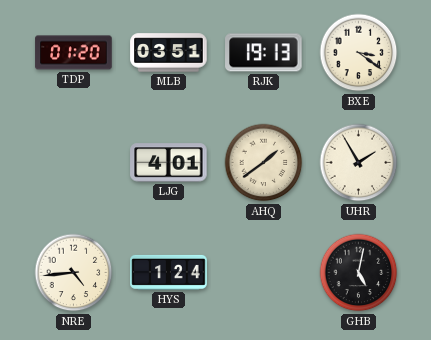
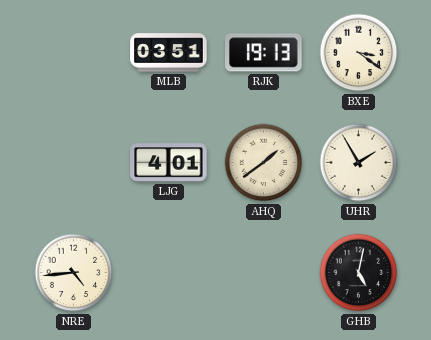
TDP: 01:20 -> none (74, 53)
HYS: 1:24 -> none (169, 272)
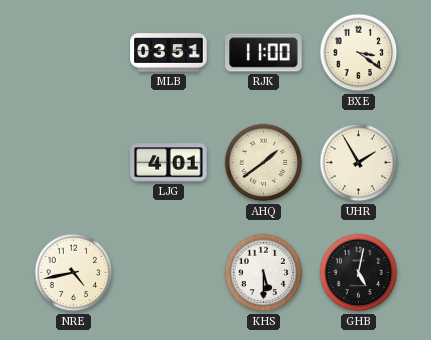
RJK: 19:13 -> 11:00 (264, 53)
NRE: 4:44 -> 4:43 (74, 273)
KHS: none -> 5:30 (264, 273)
